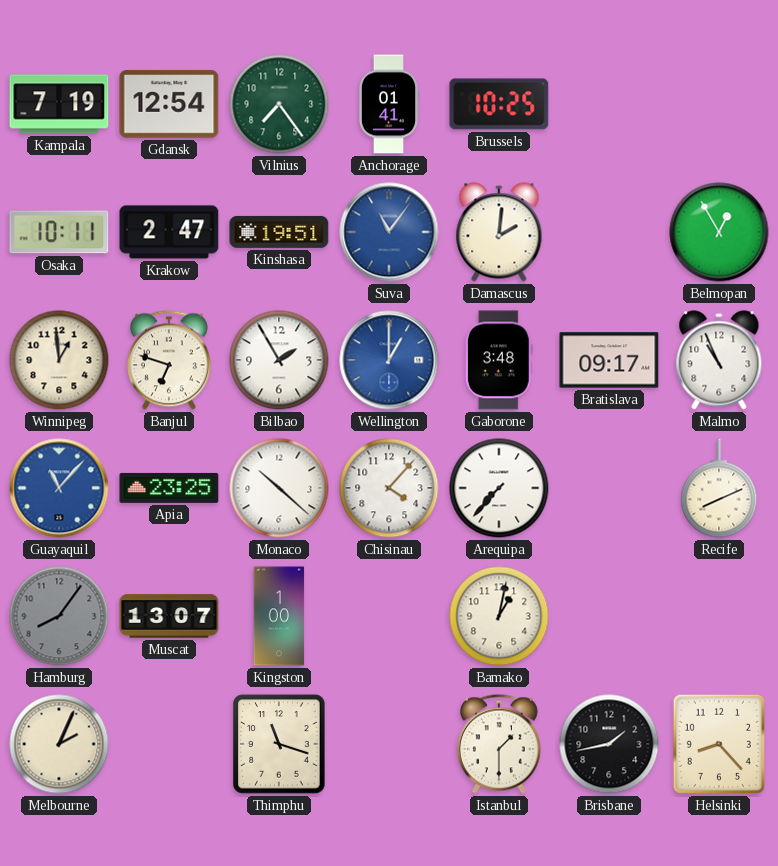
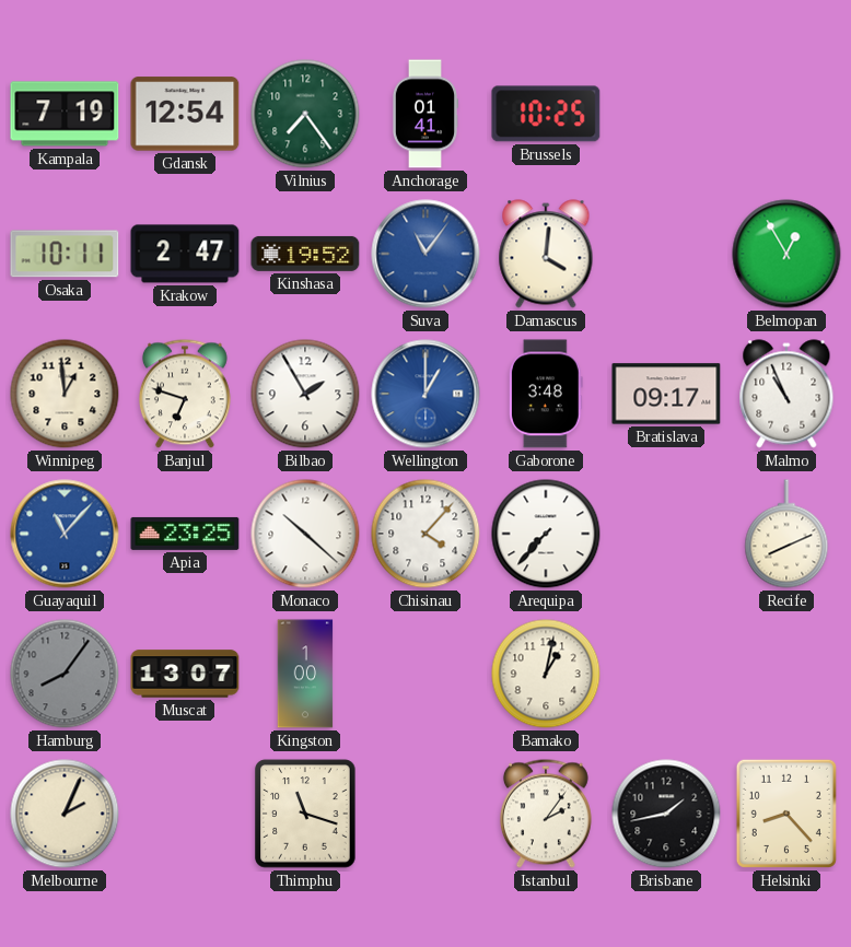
Kinshasa: 19:51 -> 19:52 (305, 254)
Damascus: 2:01 -> 4:01 (546, 254)
Istanbul: 1:30 -> 2:06 (546, 814)
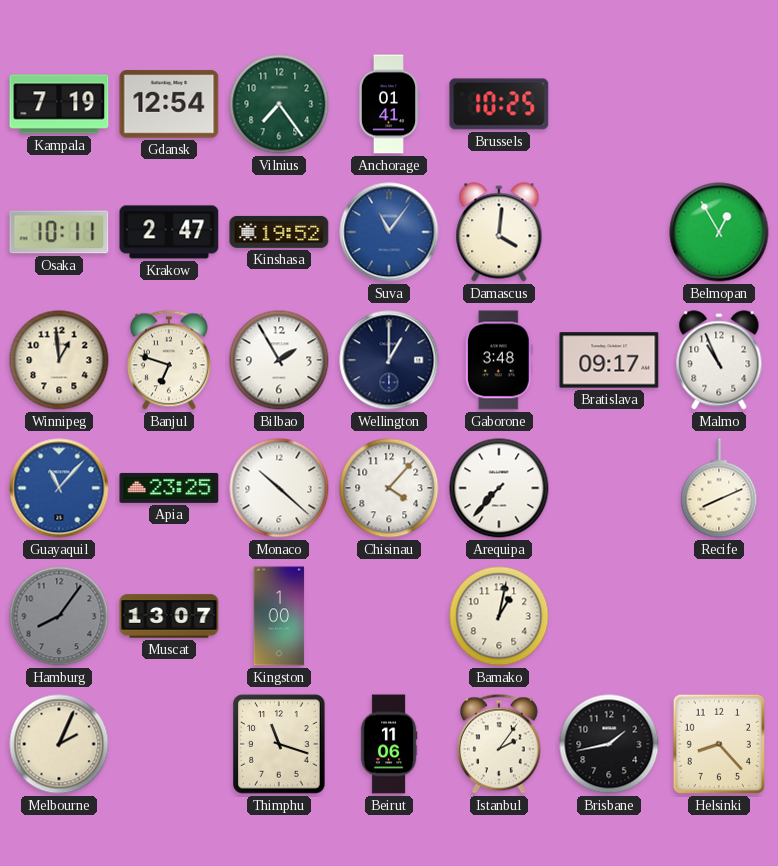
Wellington dial: blue -> navy (389, 360)
Beirut: none -> 11:06 (389, 744)
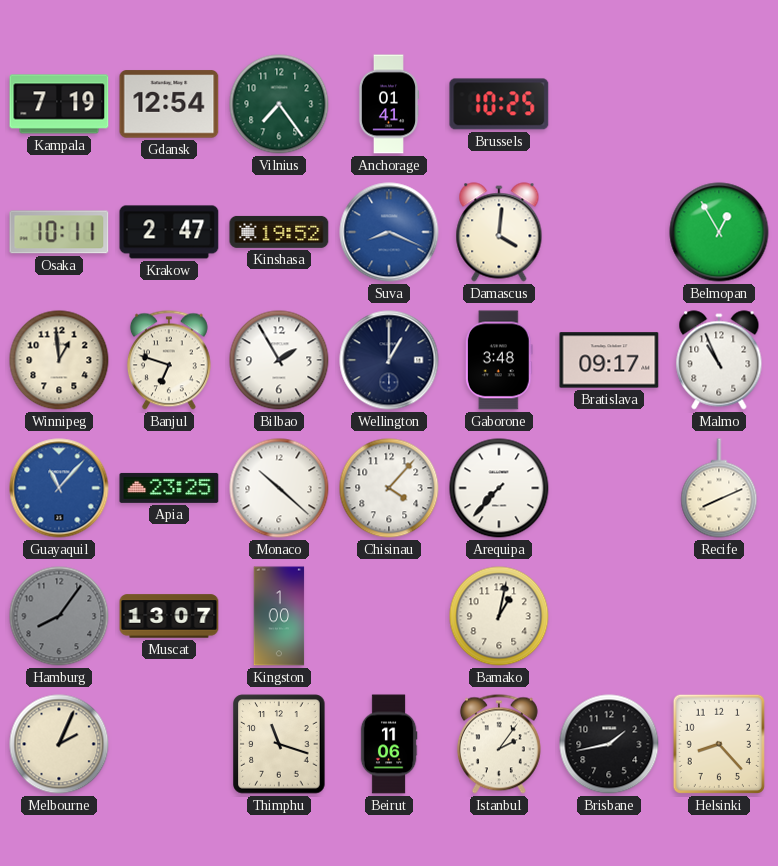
Suva: 11:06 -> 8:19 (389, 232)
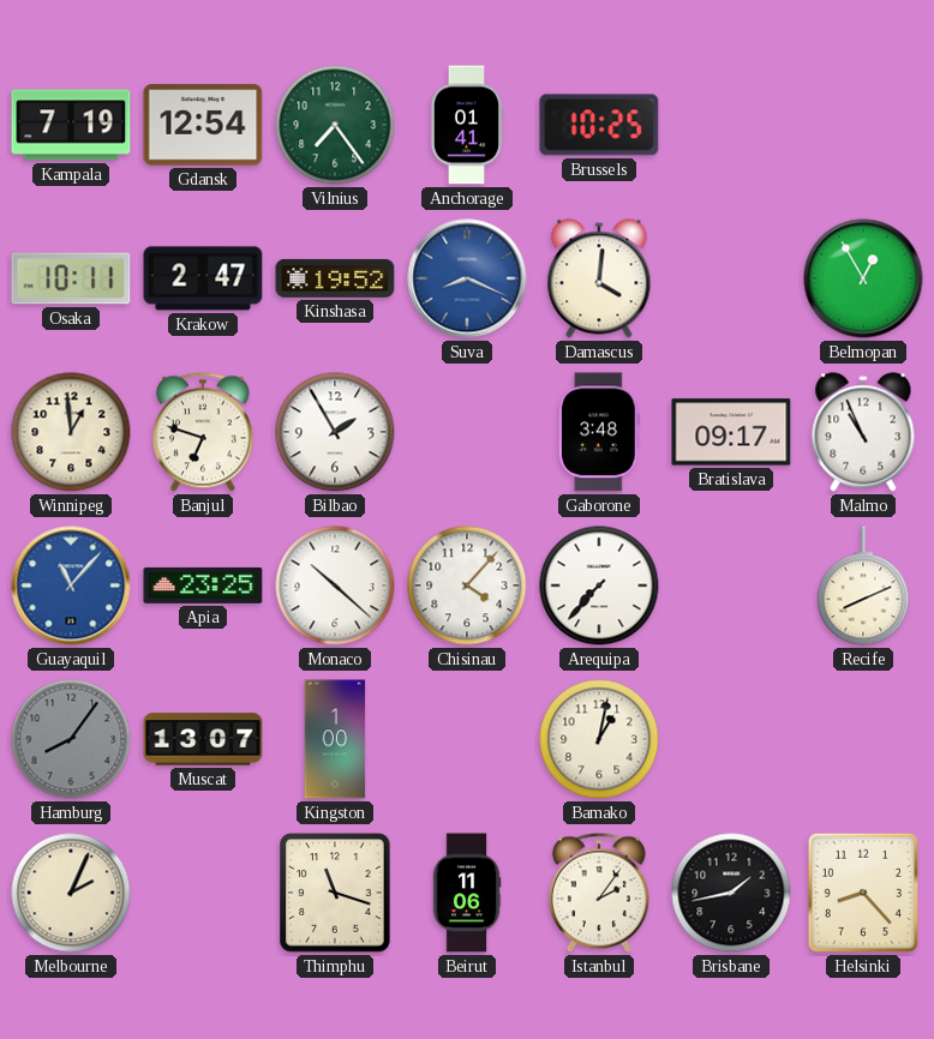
Wellington: 1:00 -> none (389, 360)
